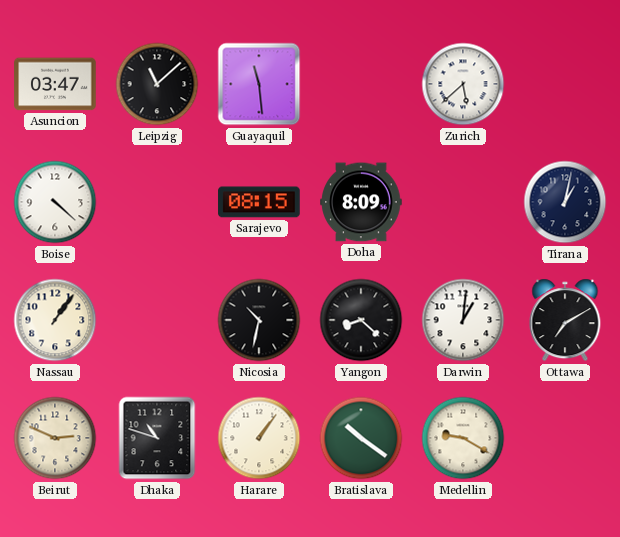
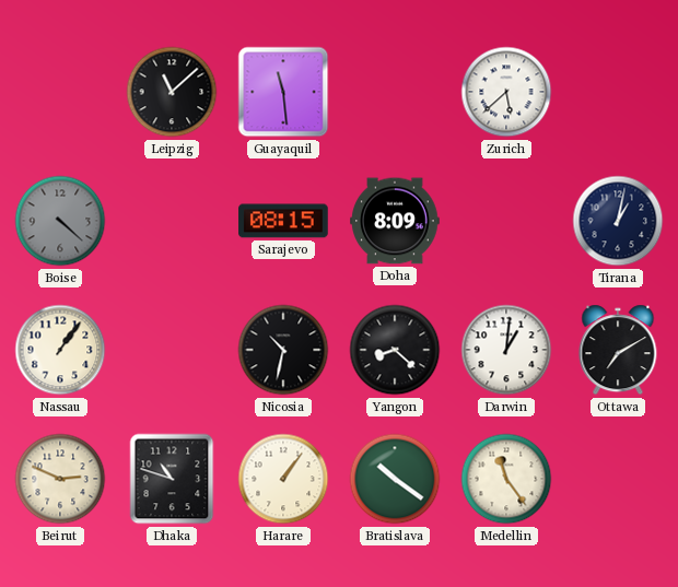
Asuncion: 03:47 -> none (55, 84)
Boise dial: white -> grey (60, 221)
Medellin: 9:20 -> 11:24 (506, 479)
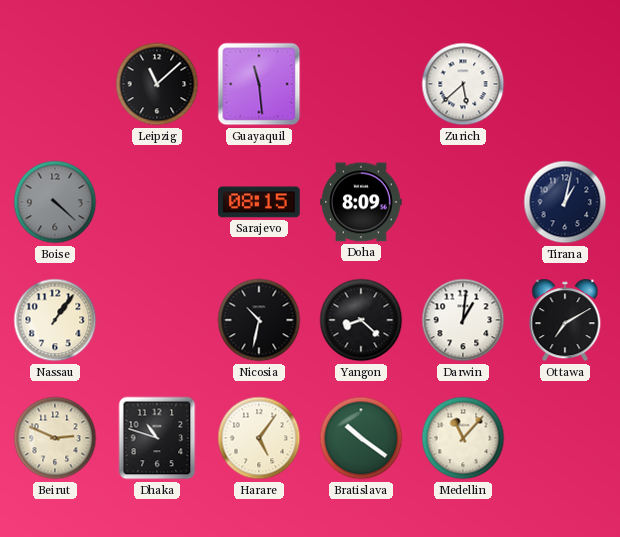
Harare: 1:06 -> 5:06 (259, 438)
Medellin: 11:24 -> 11:07 (463, 438)
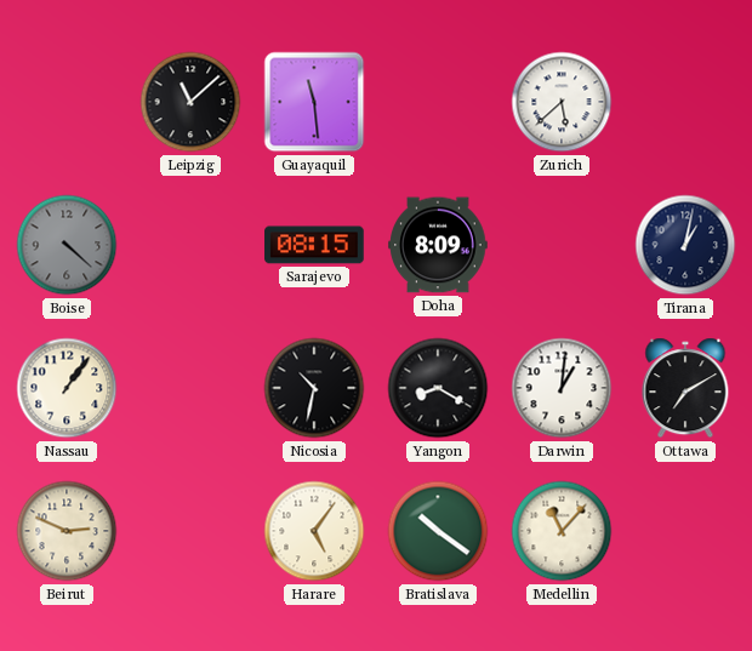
Yangon: 8:22 -> 8:20 (438, 388)
Dhaka: 10:48 -> none (157, 438)
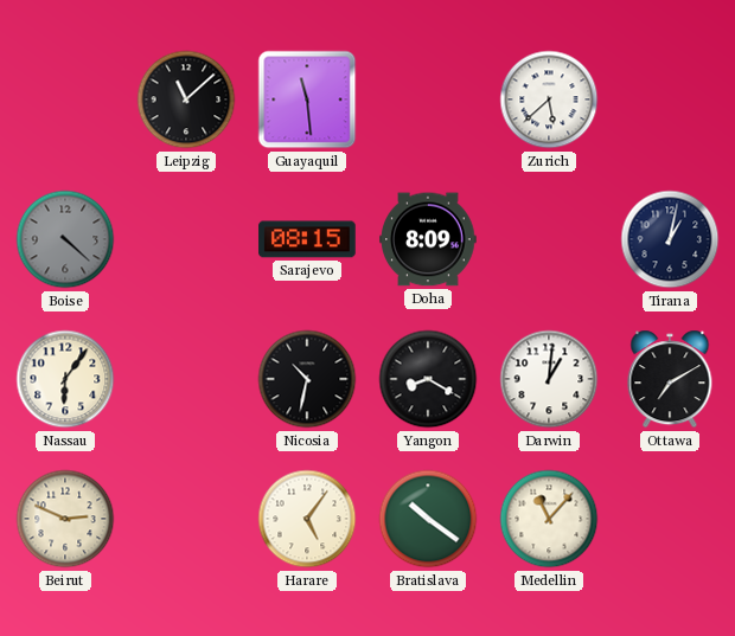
Nassau: 1:06 -> 6:06 (65, 379)
